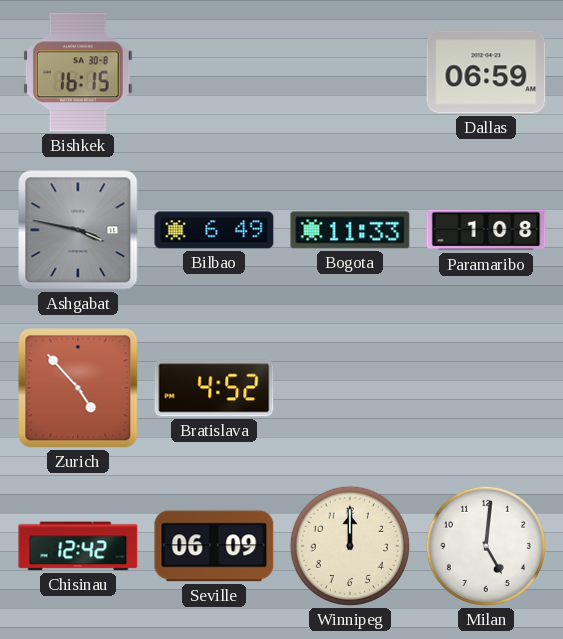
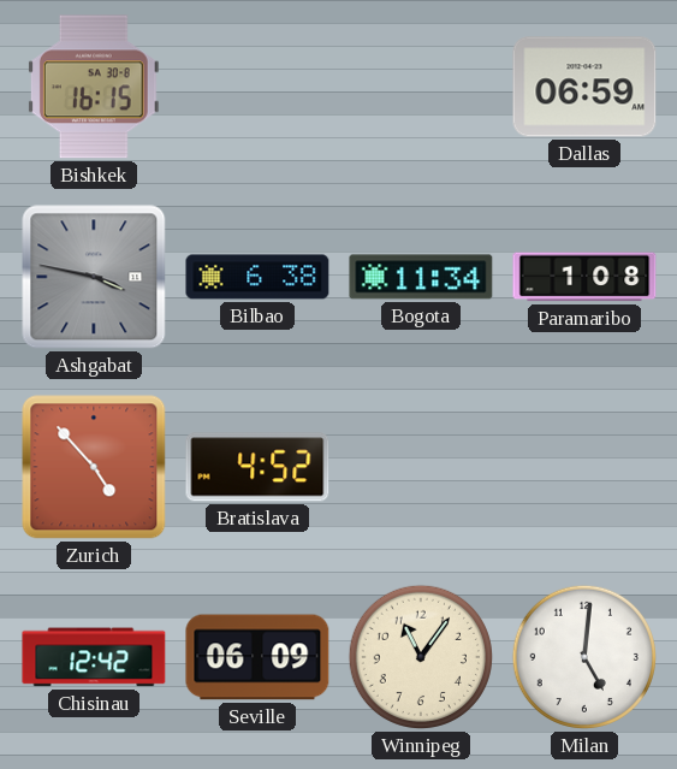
Bilbao: 6:49 -> 6:38 (257, 277)
Bogota: 11:33 -> 11:34 (421, 277)
Winnipeg: 12:00 -> 11:06 (421, 657)
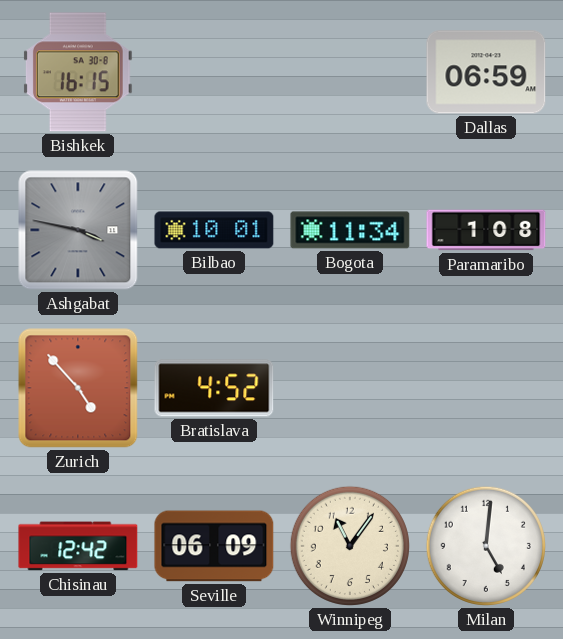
Bilbao: 6:38 -> 10:01 (214, 230)
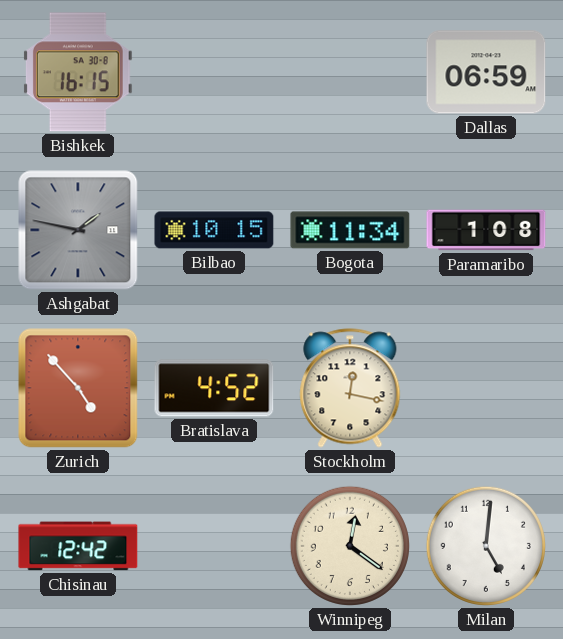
Ashgabat: 3:47 -> 1:47 (78, 230)
Bilbao: 10:01 -> 10:15 (214, 230)
Stockholm: none -> 12:17 (350, 388)
Seville: 06:09 -> none (214, 546)
Winnipeg: 11:06 -> 12:21 (350, 546)
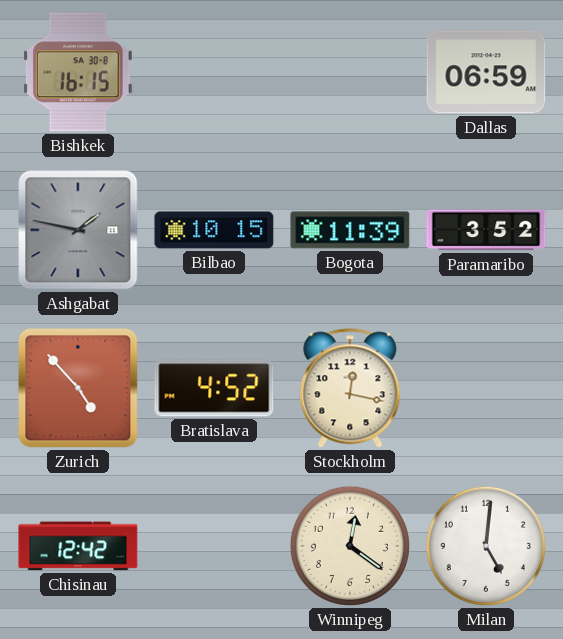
Bogota: 11:34 -> 11:39 (350, 230)
Paramaribo: 1:08 -> 3:52 (486, 230)
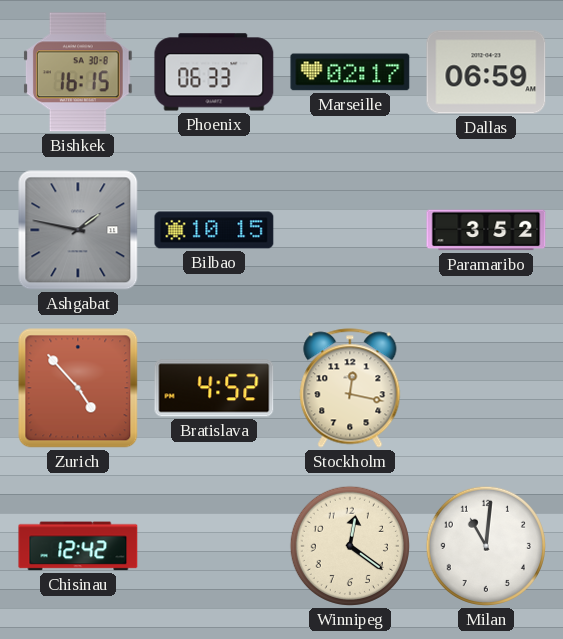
Phoenix: none -> 06:33 (214, 72)
Marseille: none -> 02:17 (350, 72)
Bogota: 11:39 -> none (350, 230)
Milan: 5:01 -> 11:01 (486, 546)
